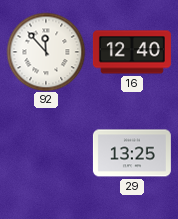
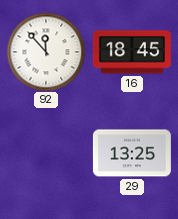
16: 12:40 -> 18:45 (132, 52)
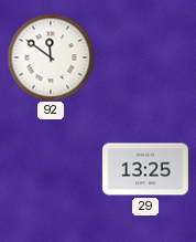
92: 11:53 -> 11:51 (51, 57)
16: 18:45 -> none (132, 52)
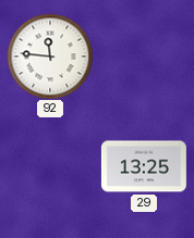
92: 11:51 -> 11:46 (50, 57)
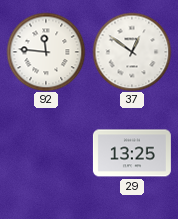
37: none -> 12:51 (132, 52)
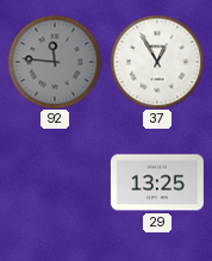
92 dial: white -> grey (55, 62)
37: 12:51 -> 12:55 (157, 62)
